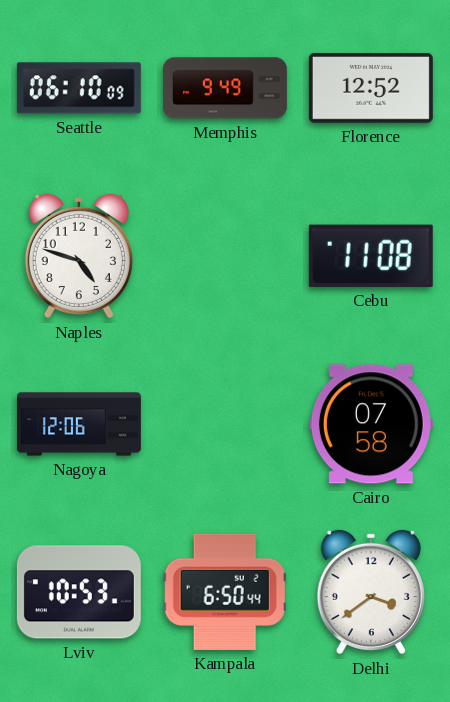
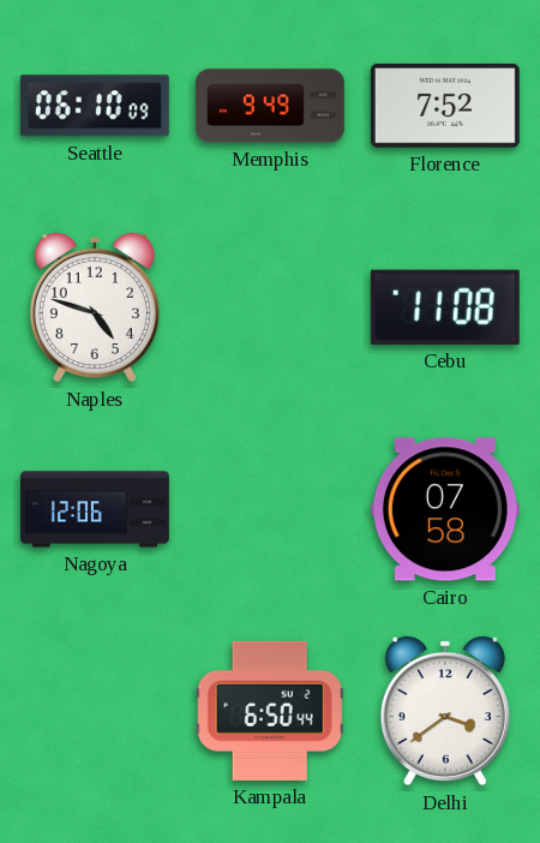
Florence: 12:52 -> 7:52 (445, 106)
Lviv: 10:53 -> none (79, 592)
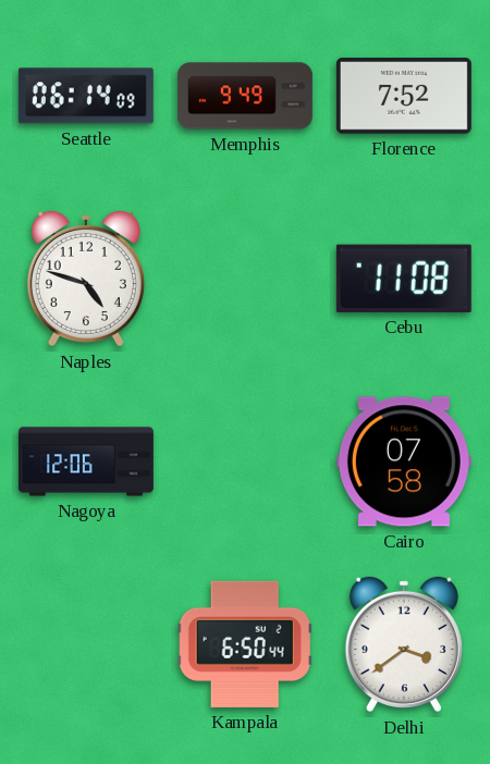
Seattle: 06:10 -> 06:14 (86, 96)
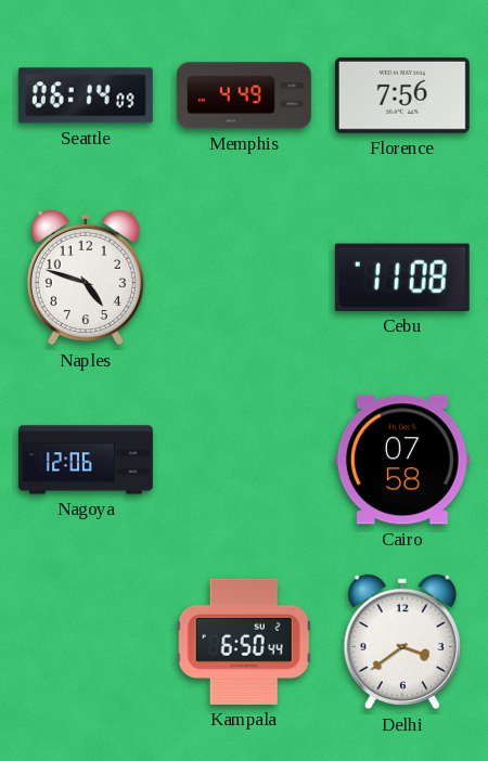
Memphis: 9:49 -> 4:49 (244, 95)
Florence: 7:52 -> 7:56 (402, 95)
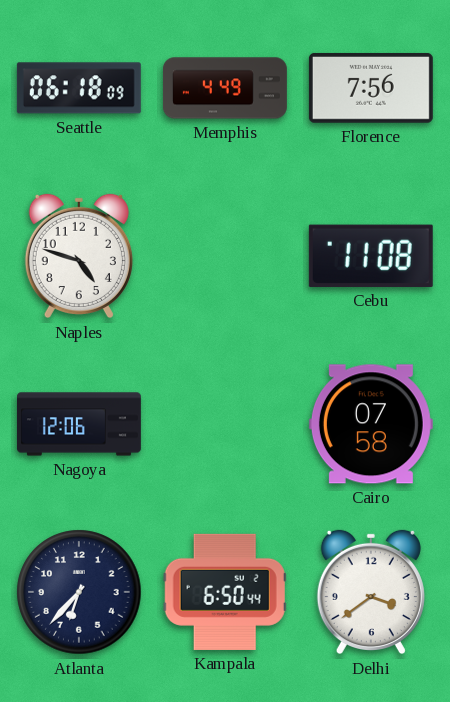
Seattle: 06:14 -> 06:18 (79, 88)
Atlanta: none -> 6:37 (79, 592)
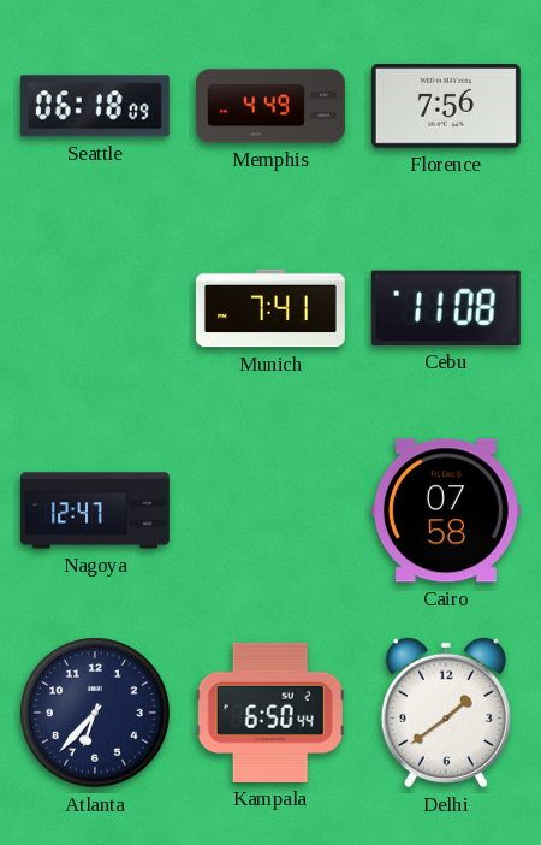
Naples: 4:48 -> none (79, 256)
Munich: none -> 7:41 (270, 308)
Nagoya: 12:06 -> 12:47 (95, 510)
Delhi: 3:39 -> 1:39 (446, 713)
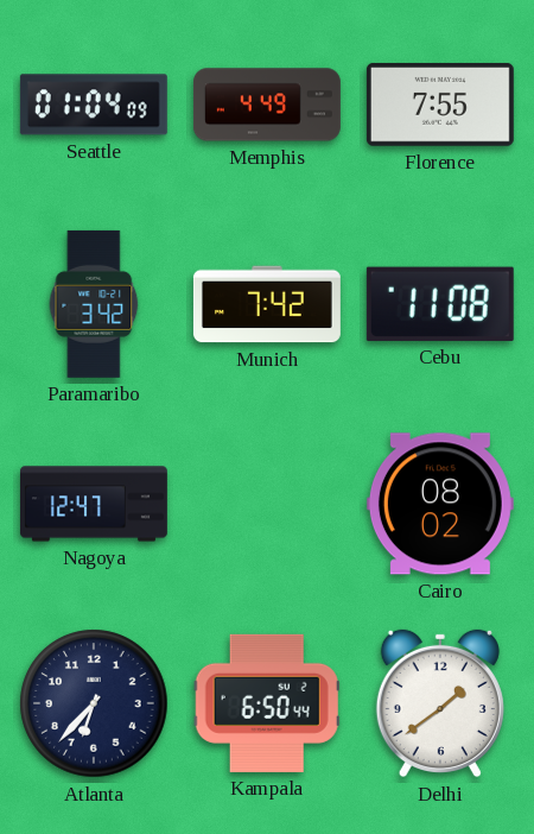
Seattle: 06:18 -> 01:04 (94, 105)
Florence: 7:56 -> 7:55 (440, 105)
Paramaribo: none -> 3:42 (94, 304)
Munich: 7:41 -> 7:42 (267, 304)
Cairo: 07:58 -> 08:02 (440, 504)
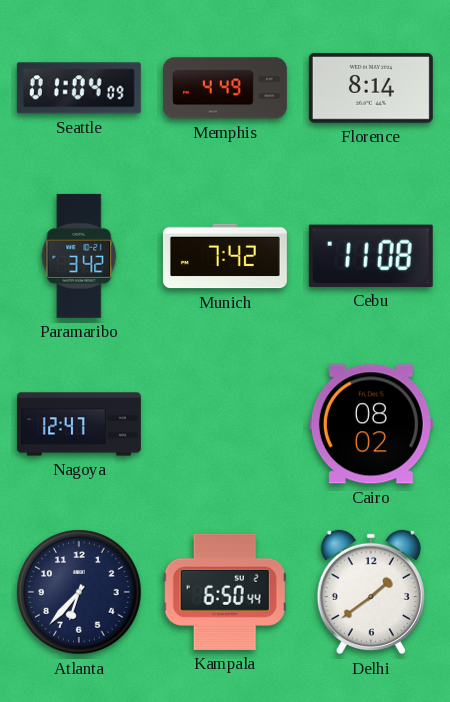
Florence: 7:55 -> 8:14 (371, 88)
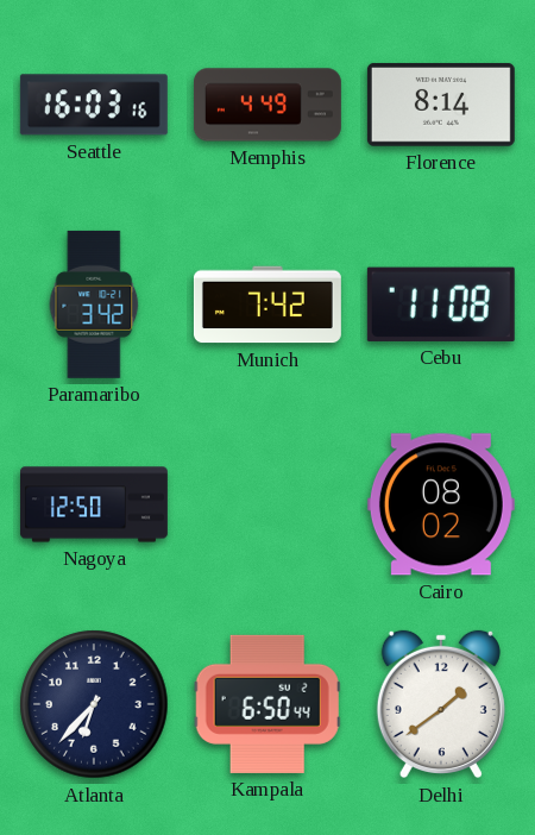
Seattle: 01:04 -> 16:03 (94, 105)
Nagoya: 12:47 -> 12:50 (94, 504)
